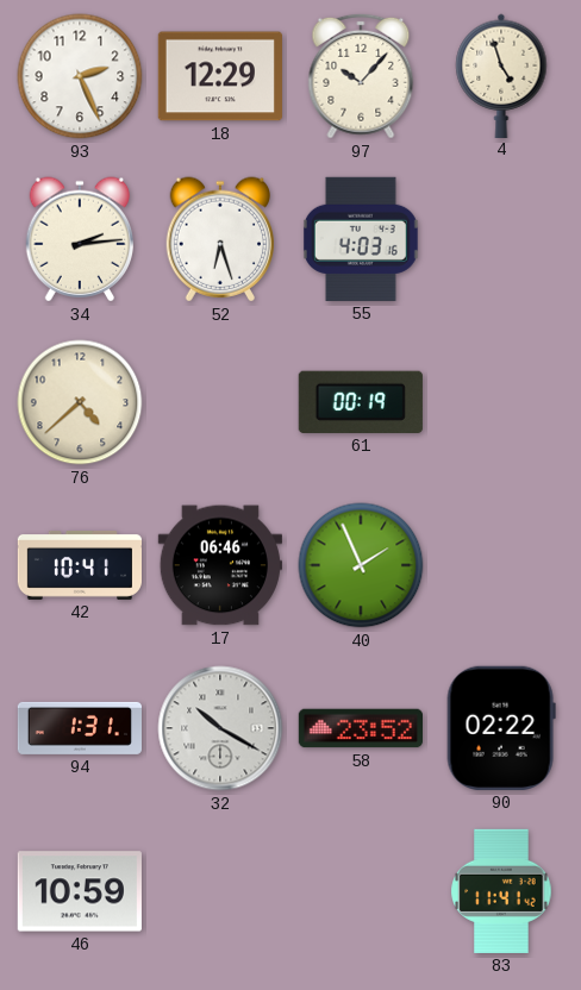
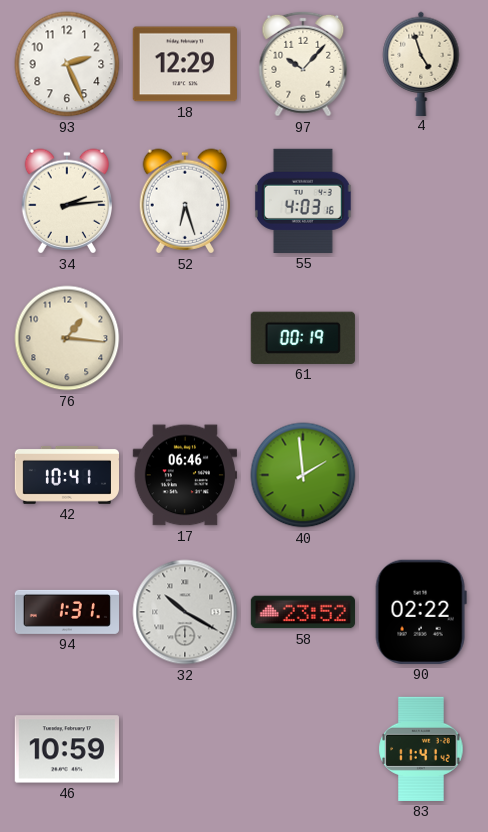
76: 4:38 -> 1:16 (67, 338)
40: 1:56 -> 1:59 (303, 475)
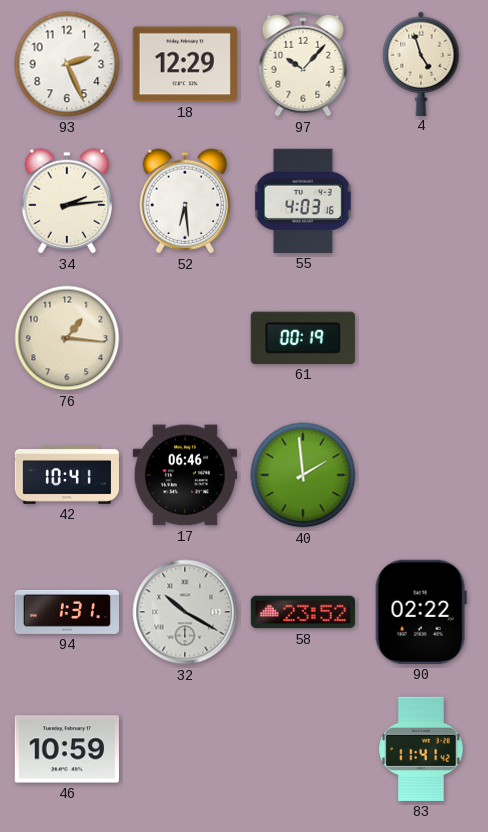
52: 6:27 -> 6:29 (184, 201)
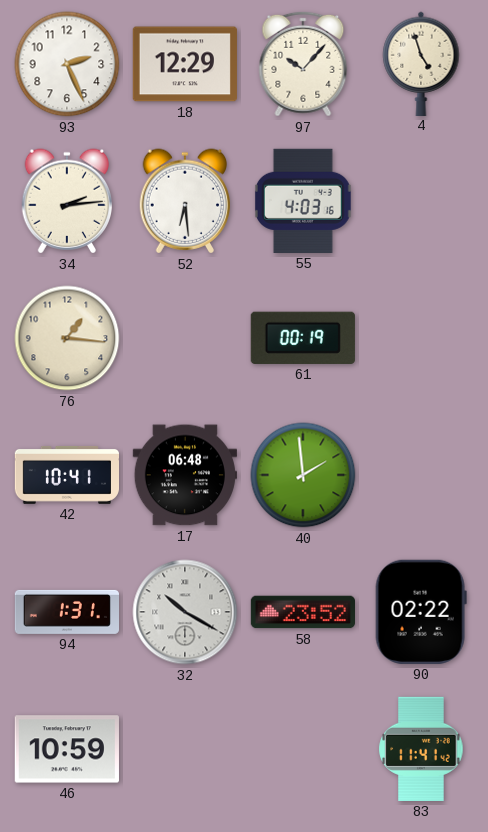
17: 06:46 -> 06:48 (185, 475)
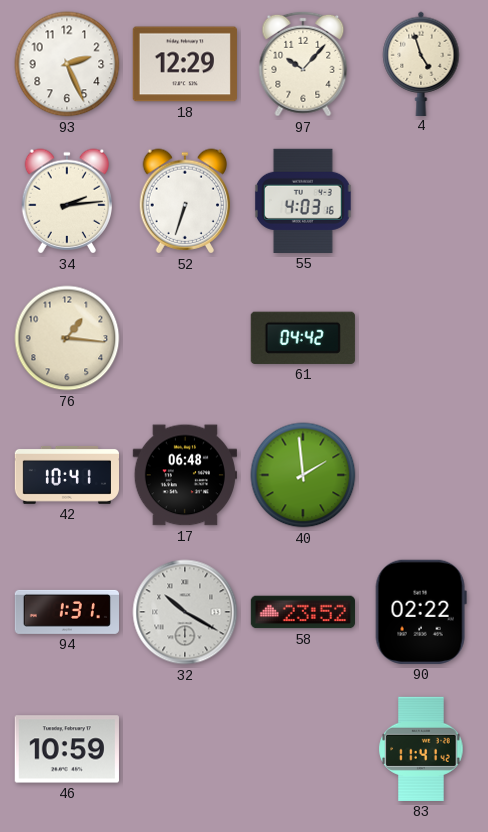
52: 6:29 -> 6:33 (184, 201)
61: 00:19 -> 04:42 (303, 338)
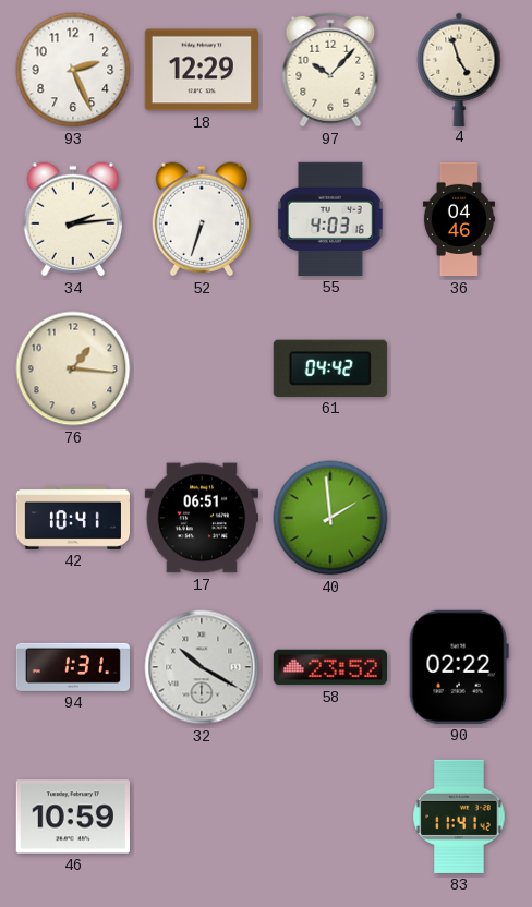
36: none -> 04:46 (459, 219)
17: 06:48 -> 06:51 (202, 518)
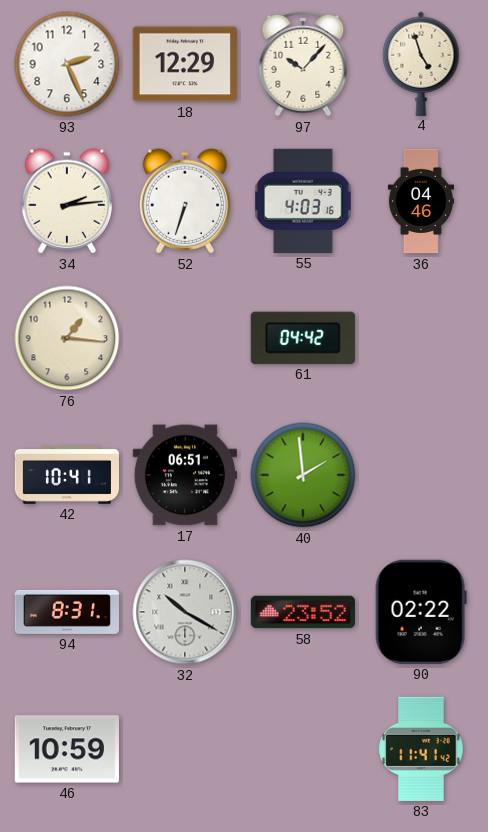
94: 1:31 -> 8:31 (66, 612)
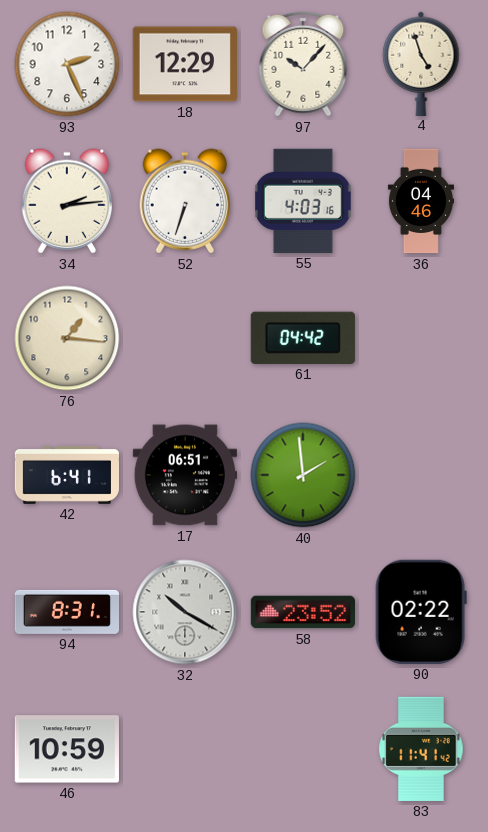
42: 10:41 -> 6:41 (66, 476)
